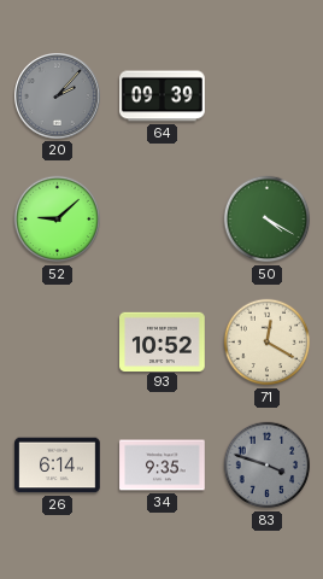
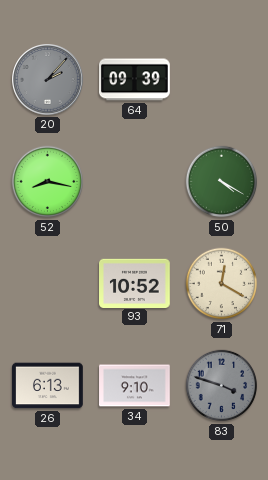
52: 9:08 -> 8:17 (48, 182)
26: 6:14 -> 6:13 (48, 386)
34: 9:35 -> 9:10 (135, 386)
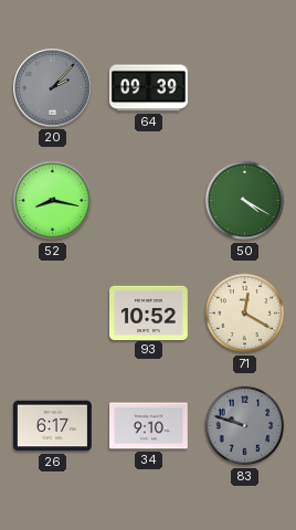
26: 6:13 -> 6:17 (53, 426)
83: 3:48 -> 9:48 (245, 426)
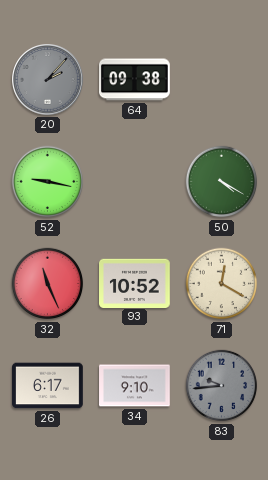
64: 09:39 -> 09:38 (135, 80)
52: 8:17 -> 9:17 (48, 182)
32: none -> 11:26 (48, 284)
83: 9:48 -> 9:44 (222, 386)
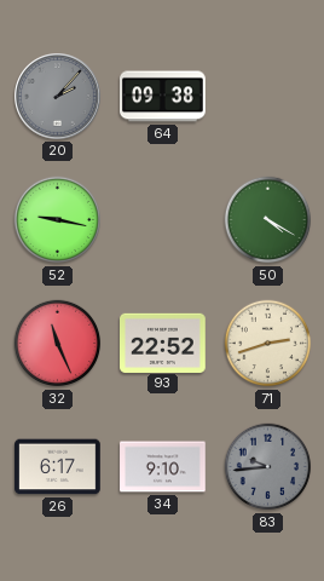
93: 10:52 -> 22:52 (163, 343)
71: 12:20 -> 2:42 (268, 344)
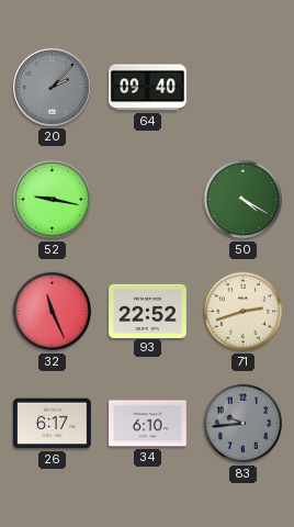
64: 09:38 -> 09:40 (148, 88)
34: 9:10 -> 6:10 (148, 424)
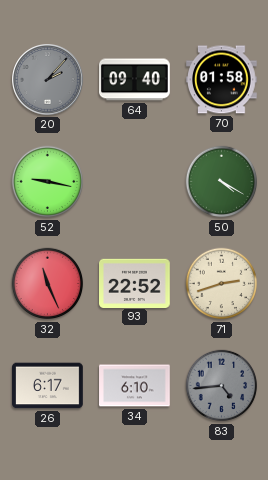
70: none -> 01:58 (222, 80)
83: 9:44 -> 4:44 (222, 386)
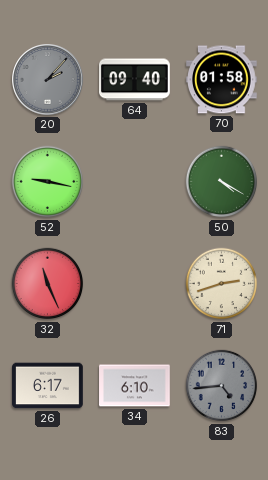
93: 22:52 -> none (135, 283)
